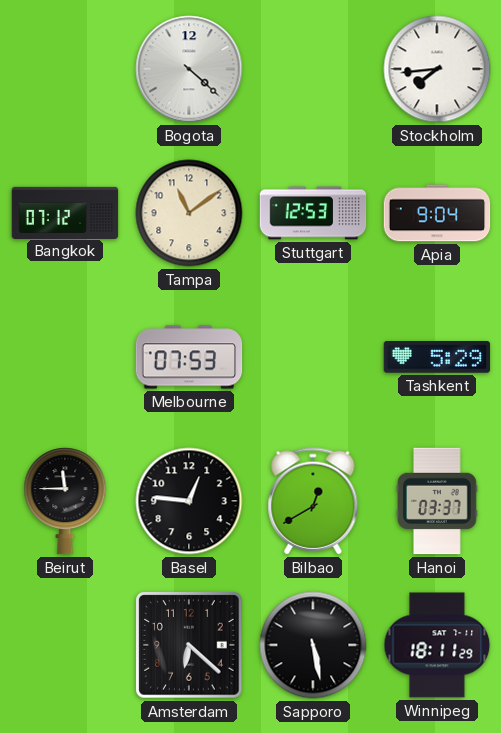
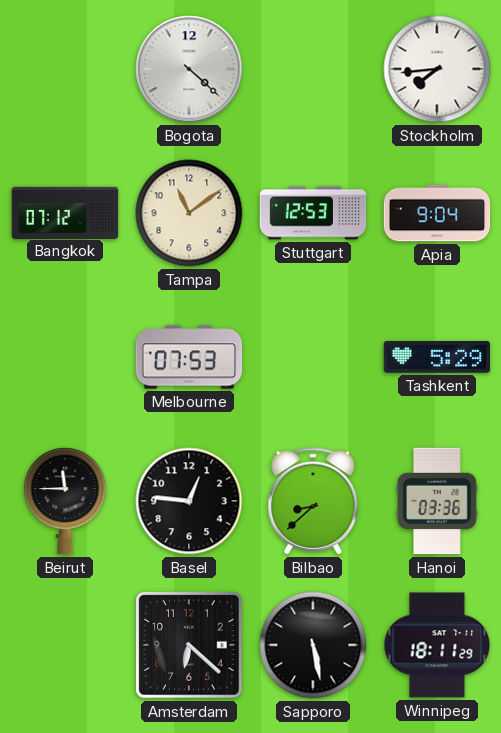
Bilbao: 12:40 -> 8:38 (313, 501)
Hanoi: 03:37 -> 03:36 (438, 501)
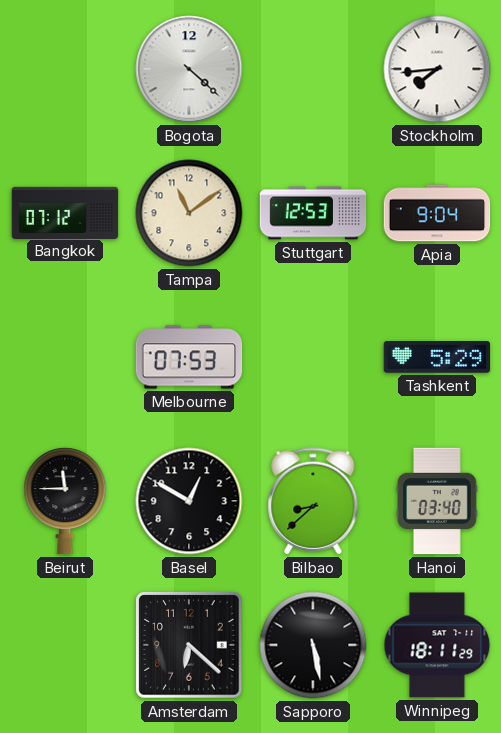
Basel: 12:46 -> 12:50 (189, 501)
Hanoi: 03:36 -> 03:40 (438, 501)
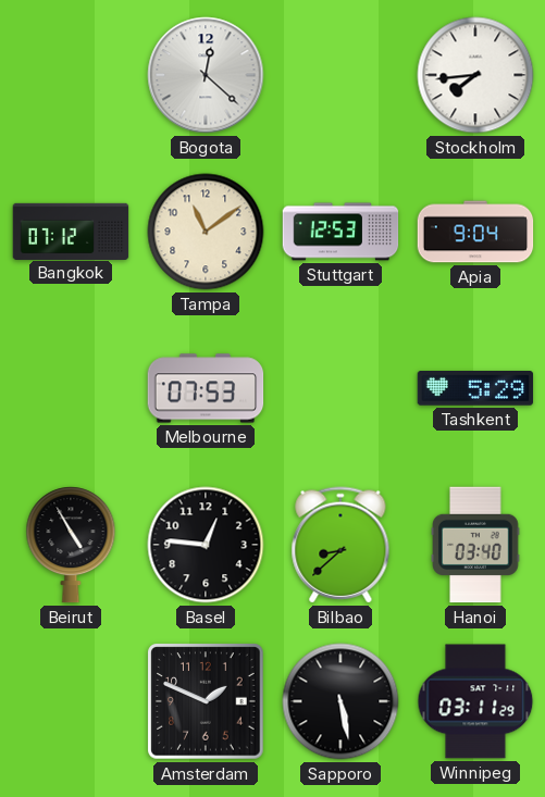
Bogota: 4:22 -> 12:22 (206, 75)
Beirut: 11:45 -> 4:55 (71, 545)
Basel: 12:50 -> 12:46 (206, 545)
Amsterdam: 6:22 -> 1:49 (206, 701)
Winnipeg: 18:11 -> 03:11 (475, 701)
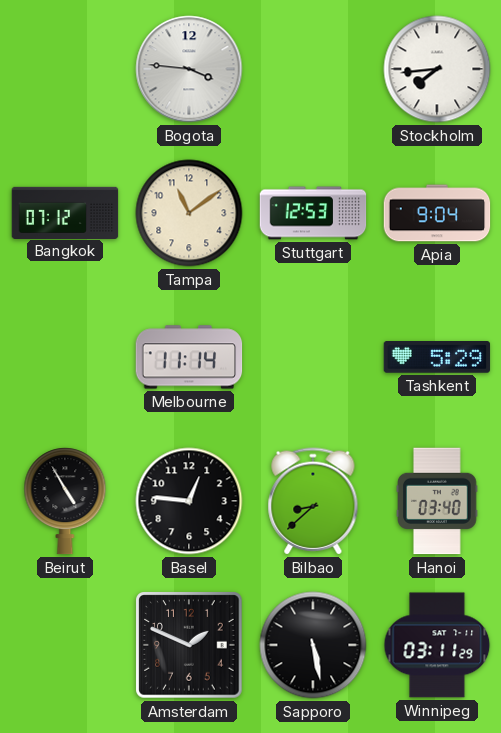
Bogota: 12:22 -> 3:46 (189, 69)
Melbourne: 07:53 -> 11:14 (189, 357)
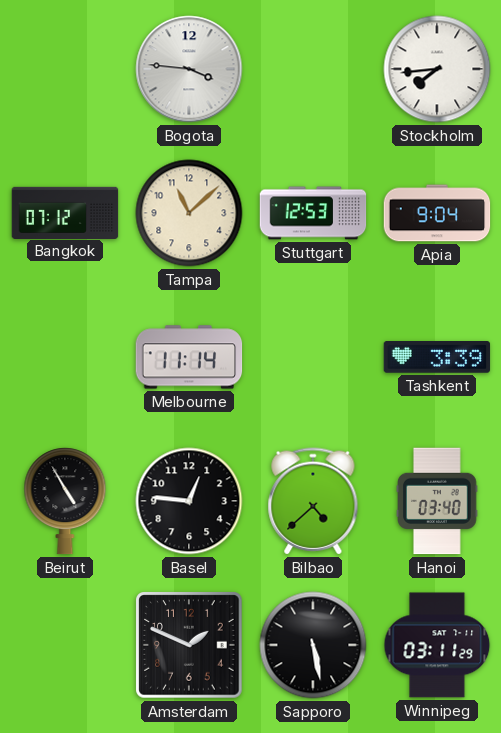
Tampa: 11:09 -> 11:08 (189, 213)
Tashkent: 5:29 -> 3:39 (437, 357)
Bilbao: 8:38 -> 4:38 (313, 501)
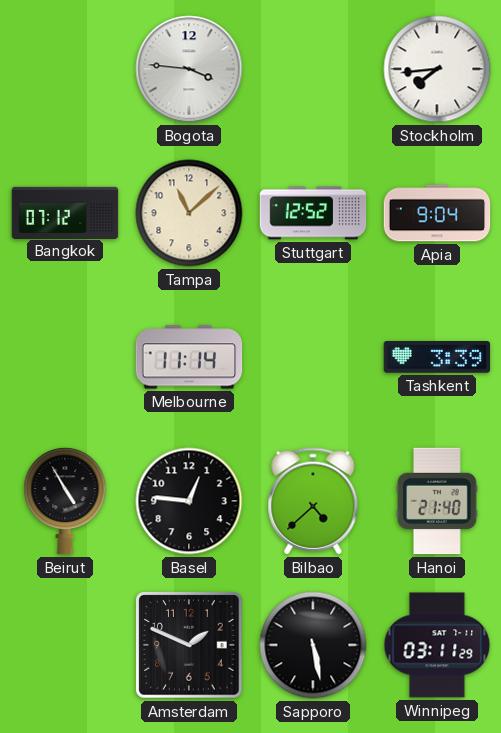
Stuttgart: 12:53 -> 12:52 (313, 213)
Hanoi: 03:40 -> 21:40 (438, 501)
